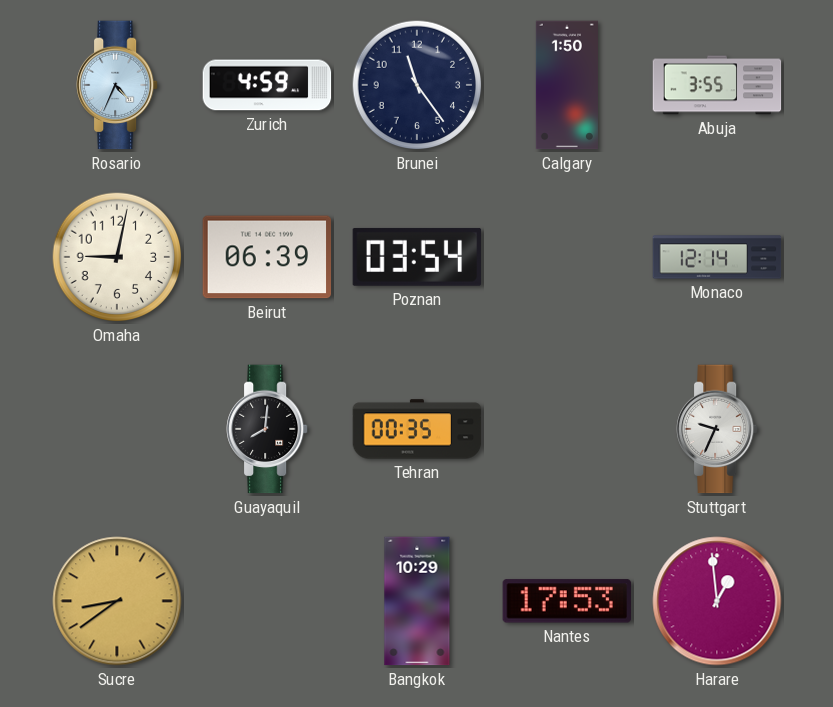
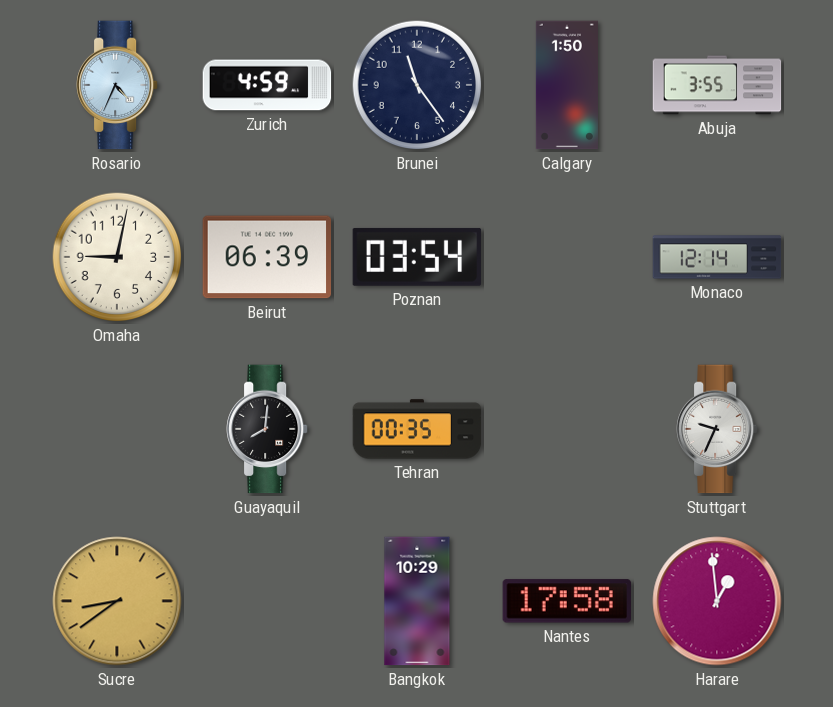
Nantes: 17:53 -> 17:58 (566, 601)
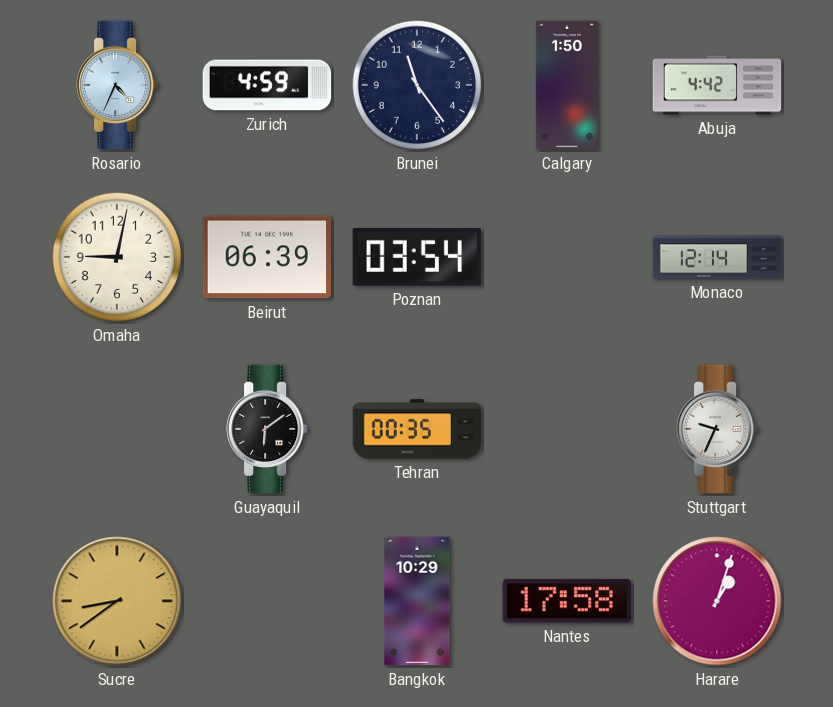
Abuja: 3:55 -> 4:42 (717, 85)
Guayaquil: 8:01 -> 6:09 (268, 429)
Harare: 12:59 -> 1:03 (717, 601)
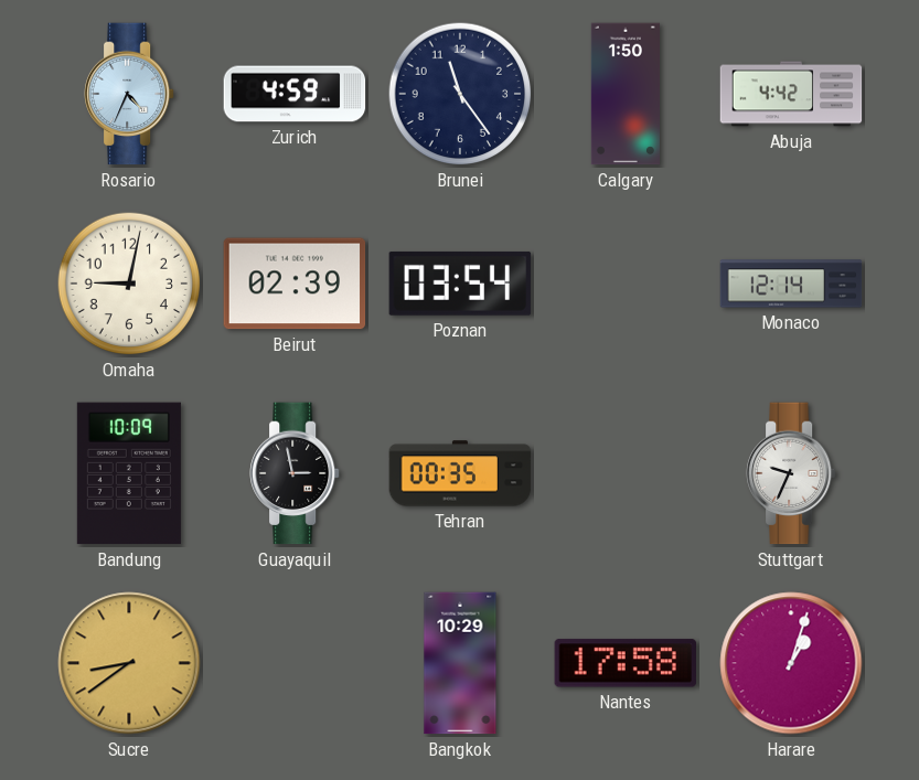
Beirut: 06:39 -> 02:39 (295, 284)
Bandung: none -> 10:09 (129, 473)
Guayaquil: 6:09 -> 2:58 (296, 473)
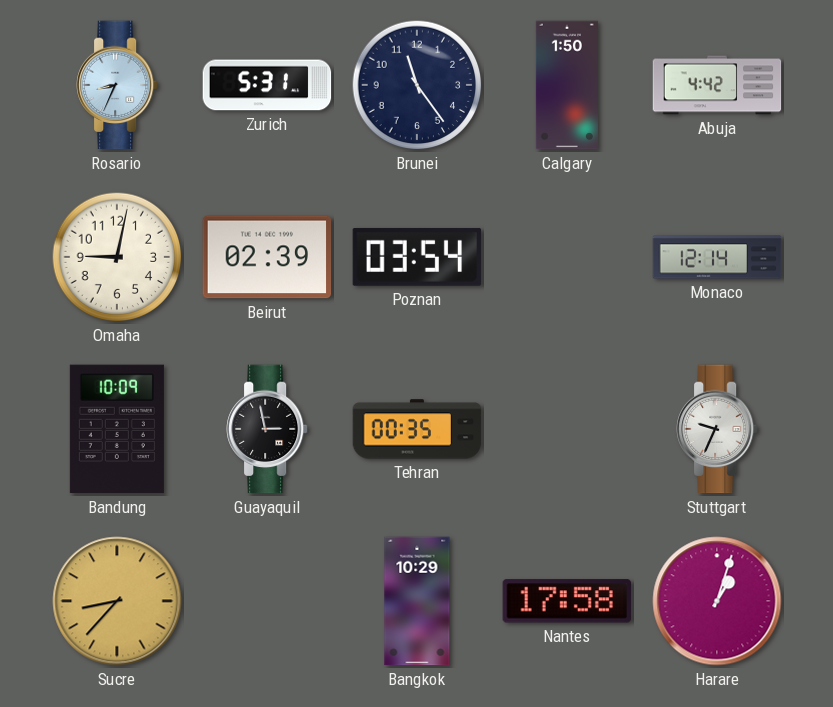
Rosario: 4:34 -> 8:34 (118, 85)
Zurich: 4:59 -> 5:31 (267, 85)
Sucre: 8:39 -> 8:37 (117, 601)
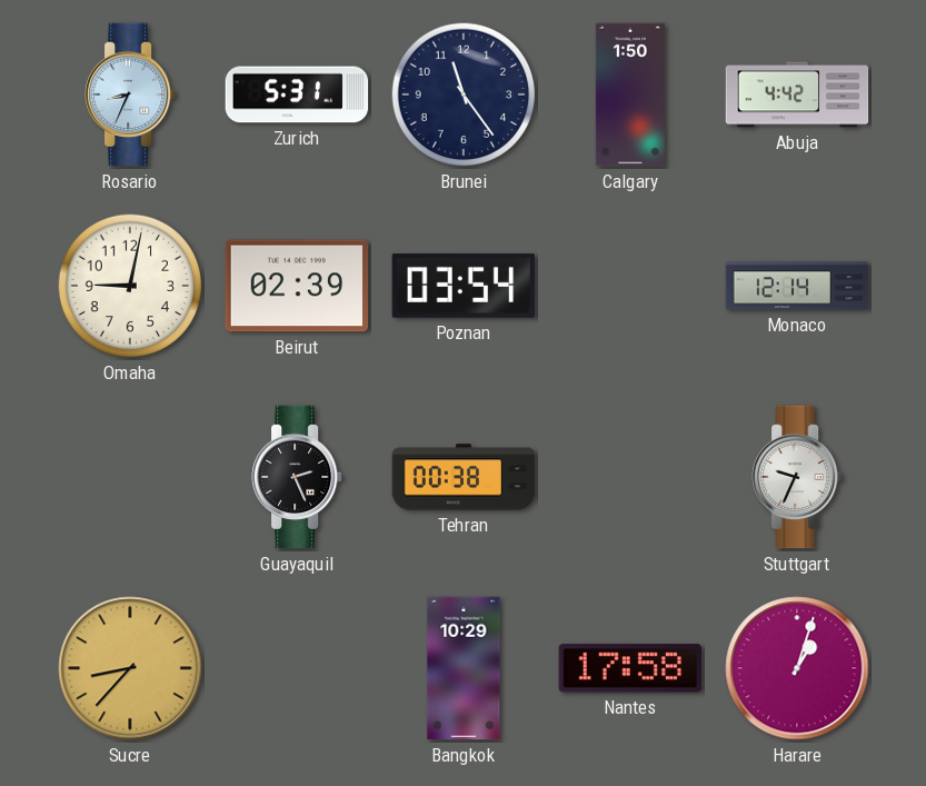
Bandung: 10:09 -> none (117, 429)
Guayaquil: 2:58 -> 2:26 (298, 477)
Tehran: 00:35 -> 00:38 (464, 477)
